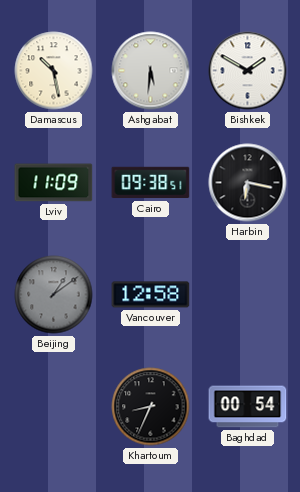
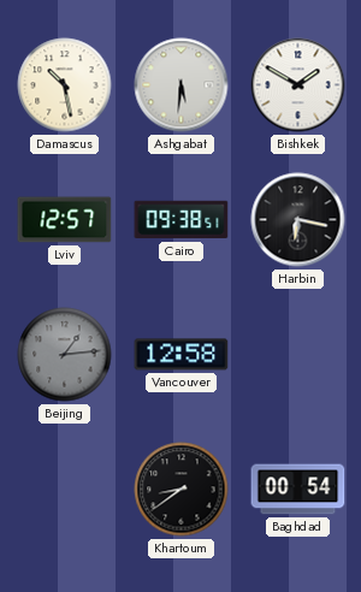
Lviv: 11:09 -> 12:57 (65, 220)
Beijing: 1:09 -> 1:14 (65, 355)
Khartoum: 8:34 -> 8:39 (182, 490)
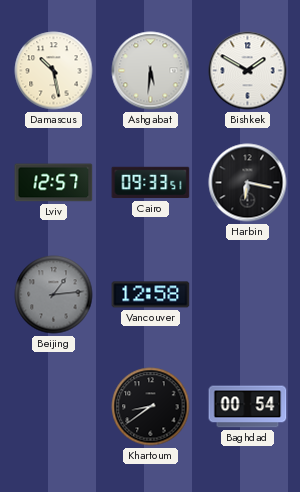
Cairo: 09:38 -> 09:33 (151, 183)
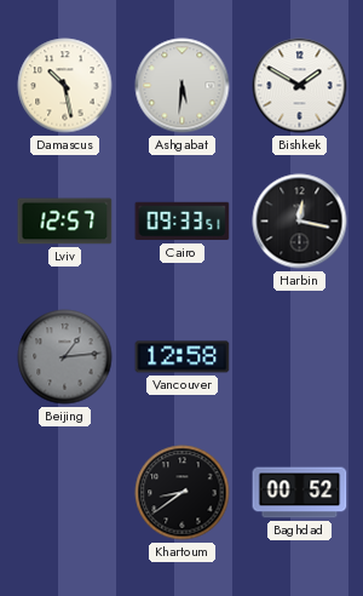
Harbin: 6:17 -> 12:17 (300, 222)
Baghdad: 00:54 -> 00:52 (300, 493)
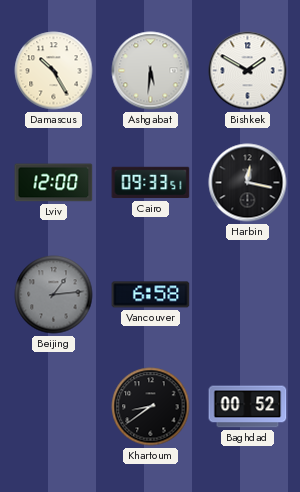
Damascus: 10:28 -> 10:25 (54, 71)
Lviv: 12:57 -> 12:00 (54, 183)
Vancouver: 12:58 -> 6:58 (151, 295)
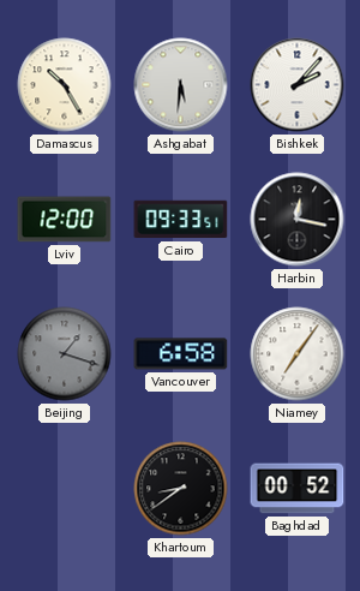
Bishkek: 1:50 -> 2:07 (298, 85)
Beijing: 1:14 -> 1:18 (65, 354)
Niamey: none -> 7:06 (298, 354)
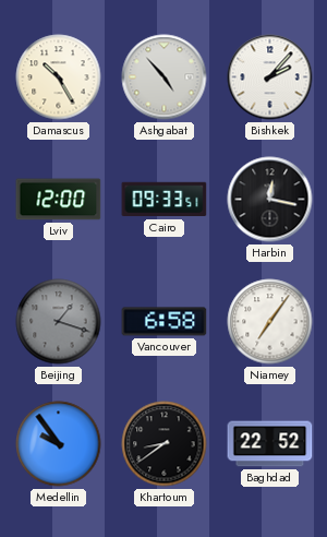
Ashgabat: 5:31 -> 4:53 (165, 77)
Medellin: none -> 9:54 (59, 444)
Baghdad: 00:52 -> 22:52 (270, 444)
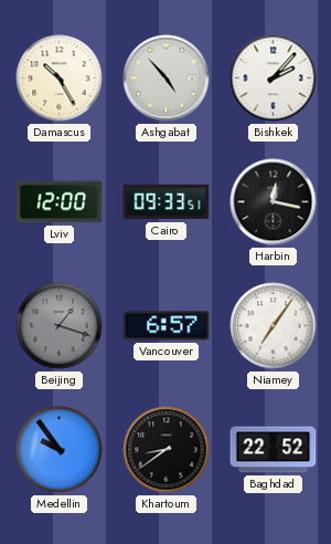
Vancouver: 6:58 -> 6:57 (167, 326)
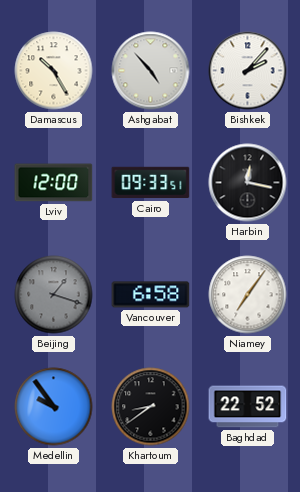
Vancouver: 6:57 -> 6:58 (151, 295)
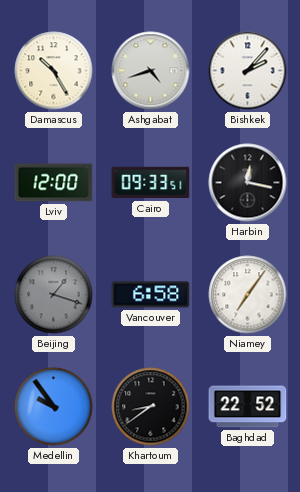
Ashgabat: 4:53 -> 4:42 (151, 71)
